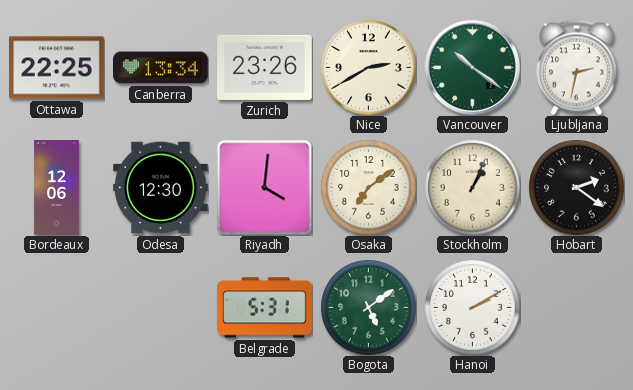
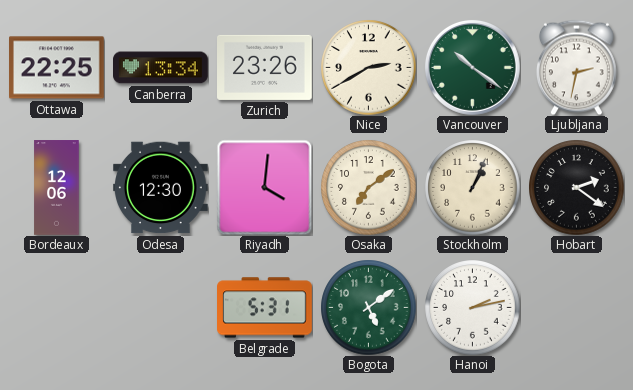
Hanoi: 2:10 -> 2:13 (472, 307)
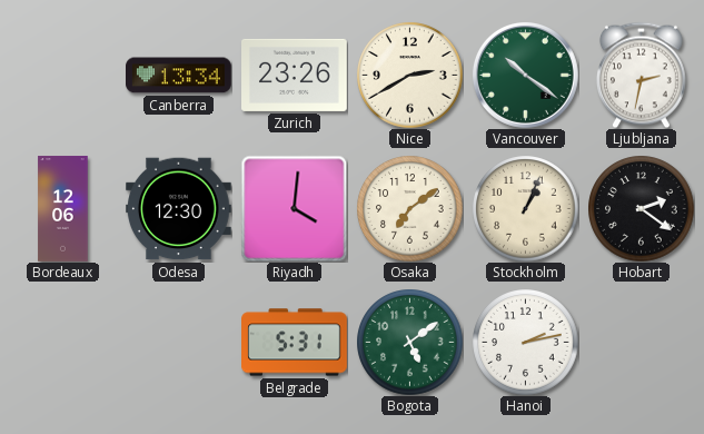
Ottawa: 22:25 -> none (57, 68)
